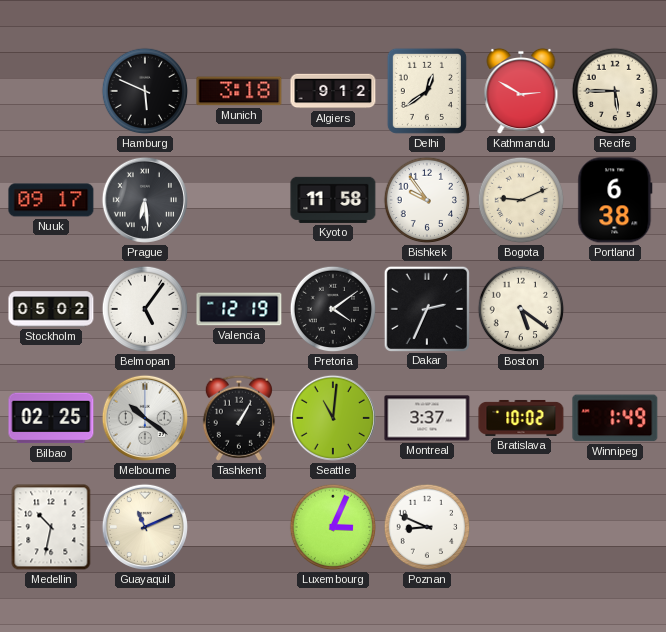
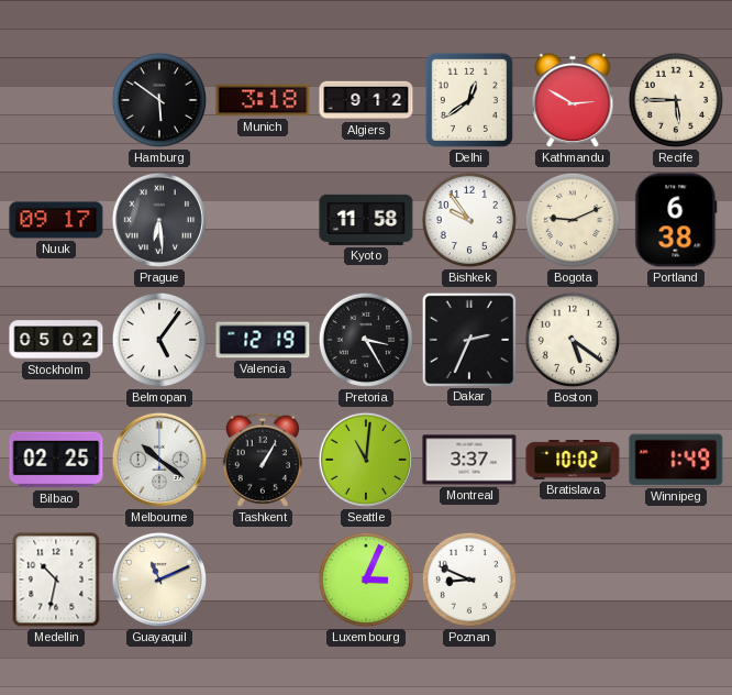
Hamburg: 5:49 -> 5:51 (159, 100)
Pretoria: 4:09 -> 3:25 (366, 340)
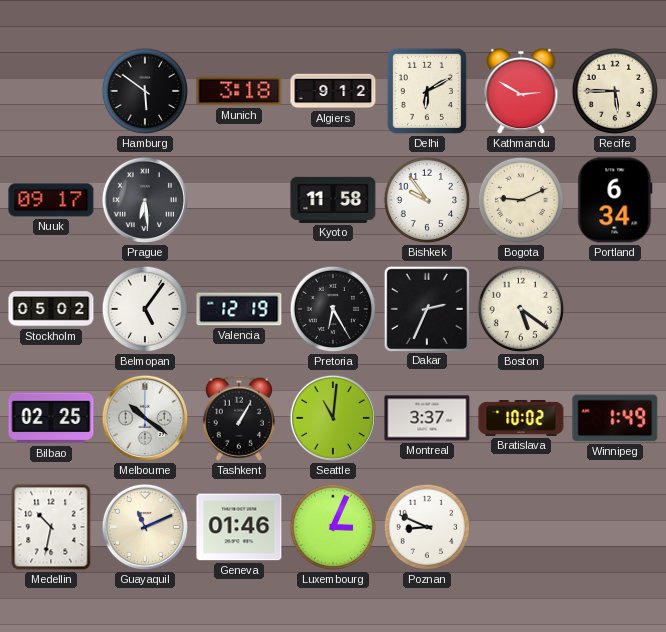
Delhi: 12:39 -> 6:10 (427, 91)
Portland: 6:38 -> 6:34 (615, 200)
Pretoria: 3:25 -> 6:25 (333, 309)
Geneva: none -> 01:46 (239, 527)
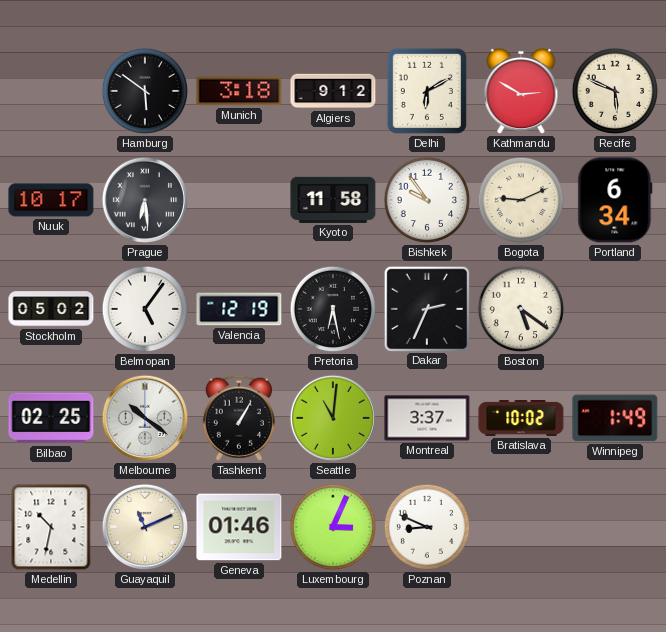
Recife: 5:45 -> 5:49 (615, 91)
Nuuk: 09:17 -> 10:17 (51, 200)
Pretoria: 6:25 -> 6:28 (333, 309)
